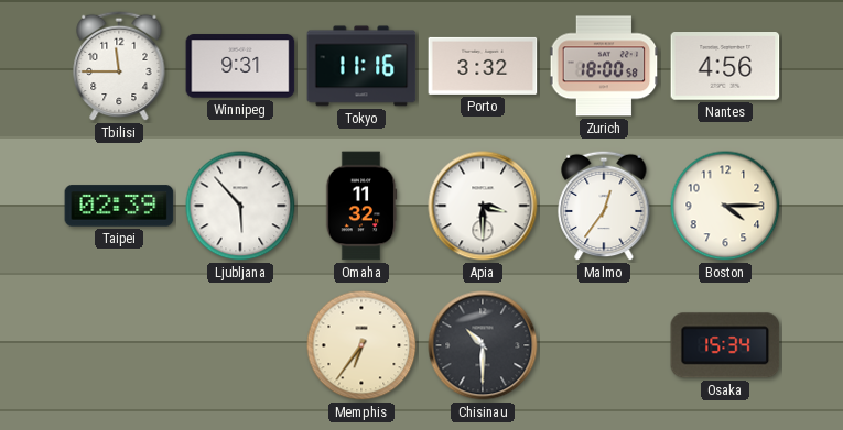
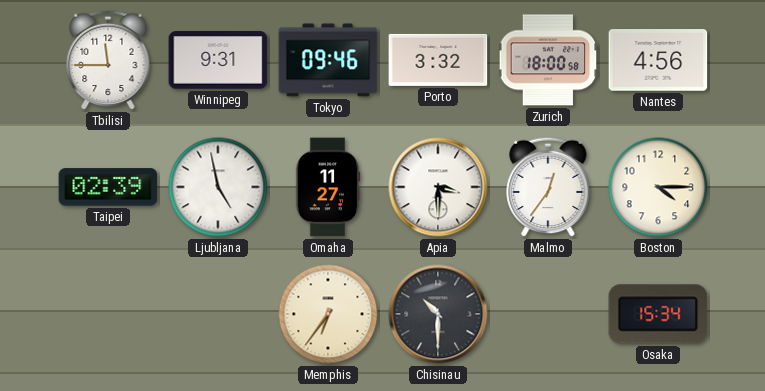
Tokyo: 11:16 -> 09:46 (328, 60)
Ljubljana: 5:53 -> 4:58 (218, 187)
Omaha: 11:32 -> 11:27 (328, 187)
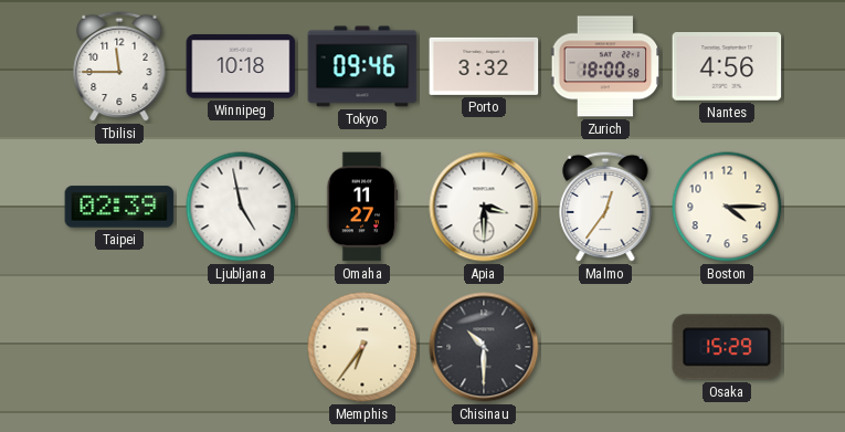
Winnipeg: 9:31 -> 10:18 (241, 66)
Osaka: 15:34 -> 15:29 (727, 347)
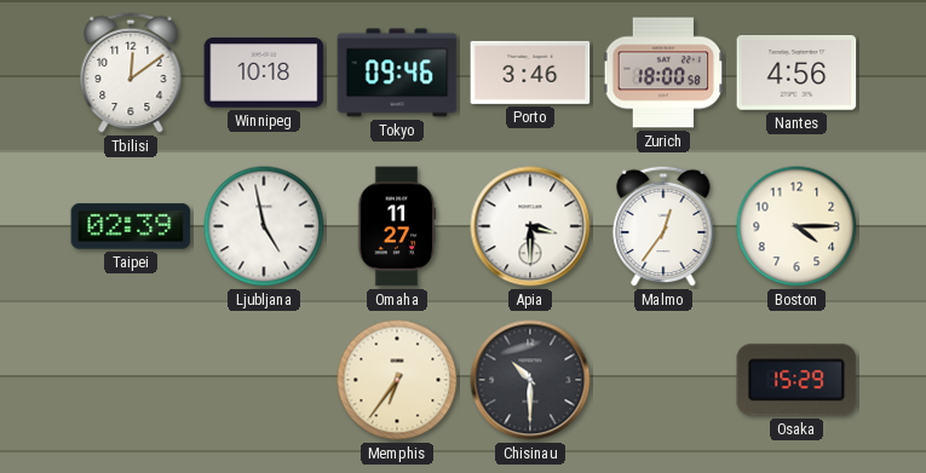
Tbilisi: 11:45 -> 12:09 (131, 73)
Porto: 3:32 -> 3:46 (530, 73)
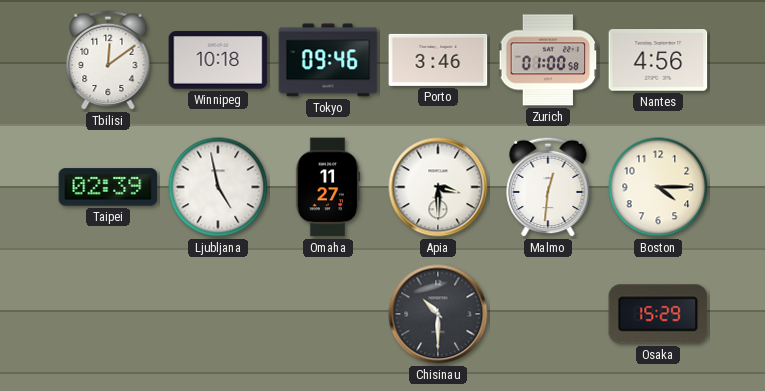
Zurich: 18:00 -> 01:00 (548, 60)
Malmo: 12:36 -> 12:31 (548, 187)
Memphis: 6:36 -> none (397, 380)
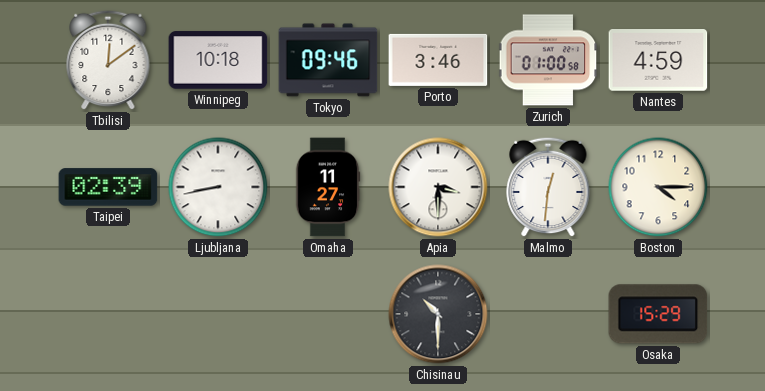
Nantes: 4:56 -> 4:59 (658, 61)
Ljubljana: 4:58 -> 8:43 (218, 187)
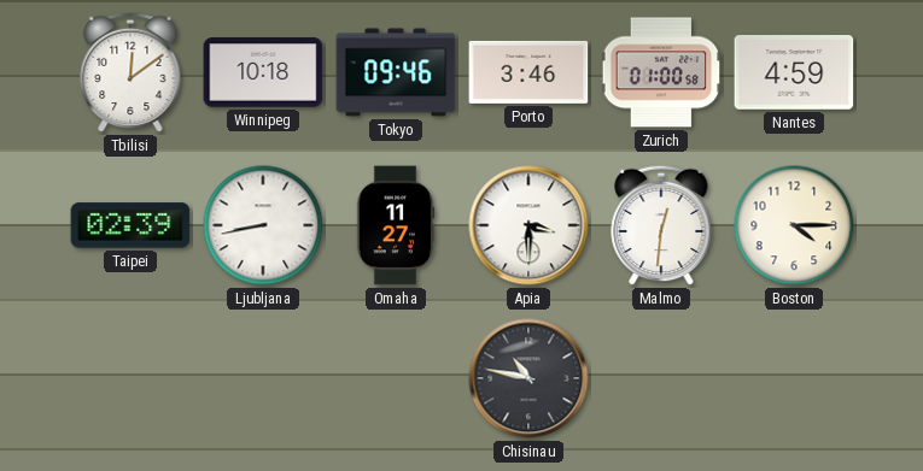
Chisinau: 10:30 -> 10:47 (528, 378)
Osaka: 15:29 -> none (658, 314)
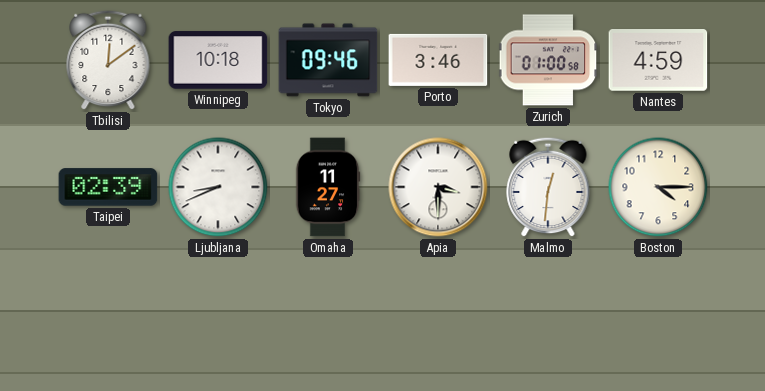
Ljubljana: 8:43 -> 8:41 (218, 187)
Chisinau: 10:47 -> none (528, 378)
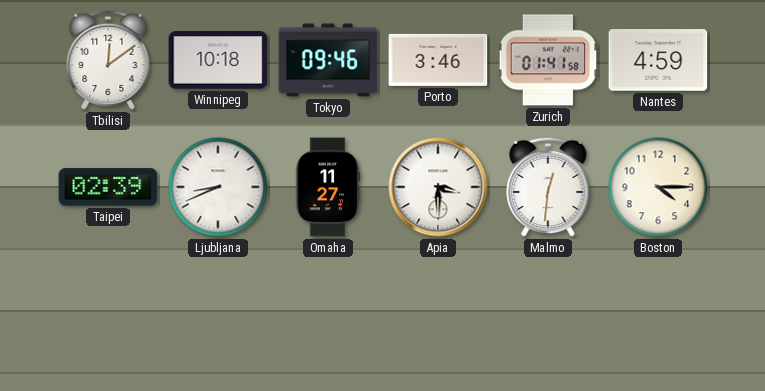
Zurich: 01:00 -> 01:41 (548, 60)
